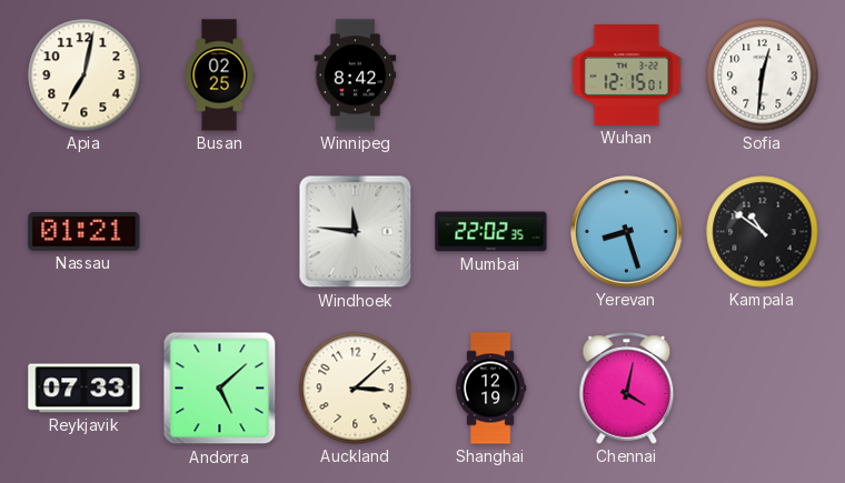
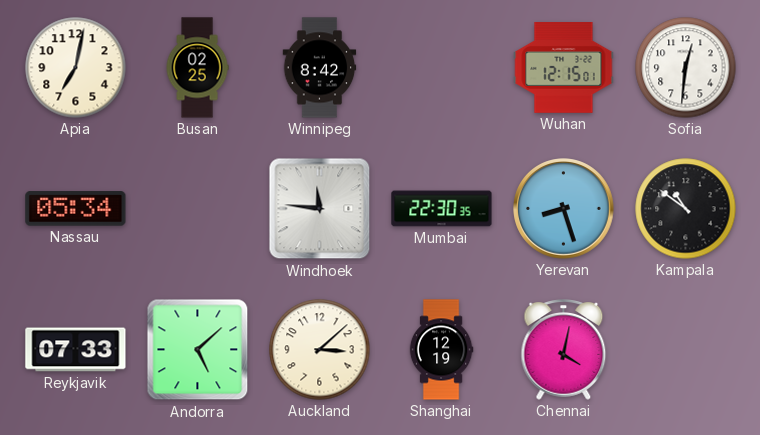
Nassau: 01:21 -> 05:34 (76, 209)
Mumbai: 22:02 -> 22:30 (442, 209)
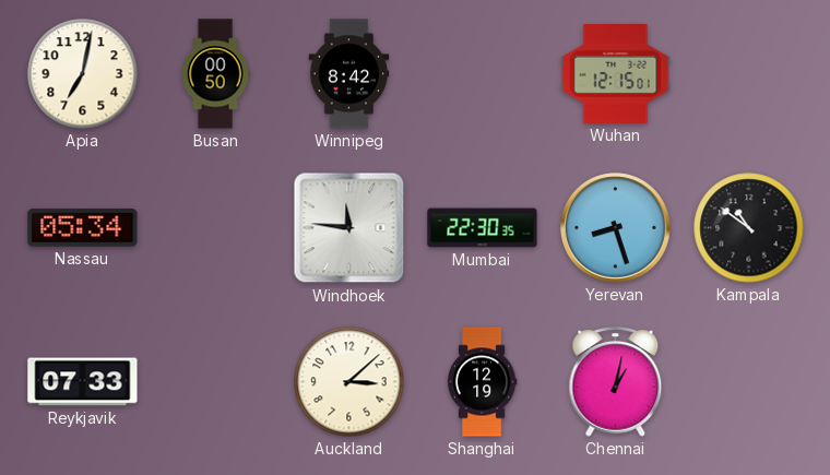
Busan: 02:25 -> 00:50 (215, 74)
Sofia: 12:31 -> none (686, 68)
Andorra: 5:08 -> none (198, 350)
Chennai: 4:02 -> 1:02 (616, 382)
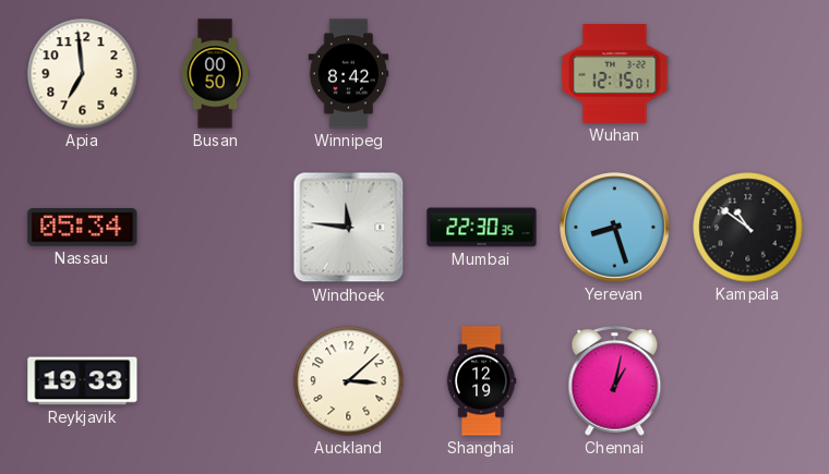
Apia: 7:02 -> 6:59 (83, 74)
Reykjavik: 07:33 -> 19:33 (83, 381)
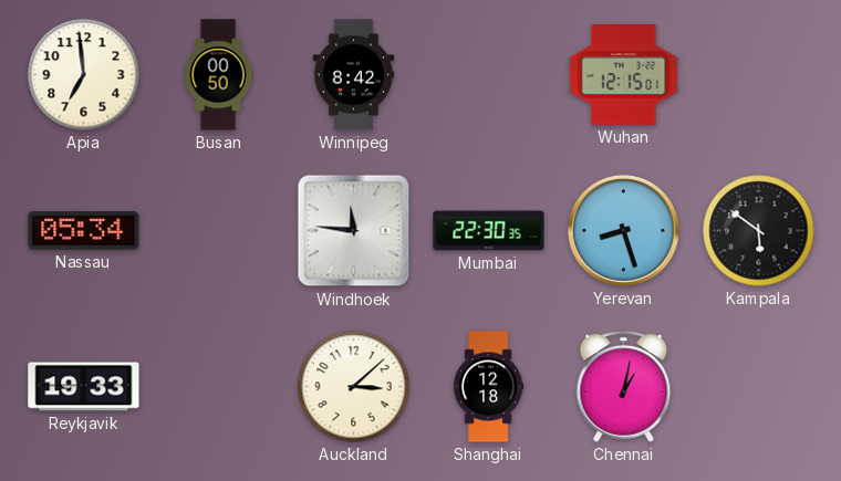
Kampala: 10:51 -> 5:51 (759, 231)
Shanghai: 12:19 -> 12:18 (488, 387)
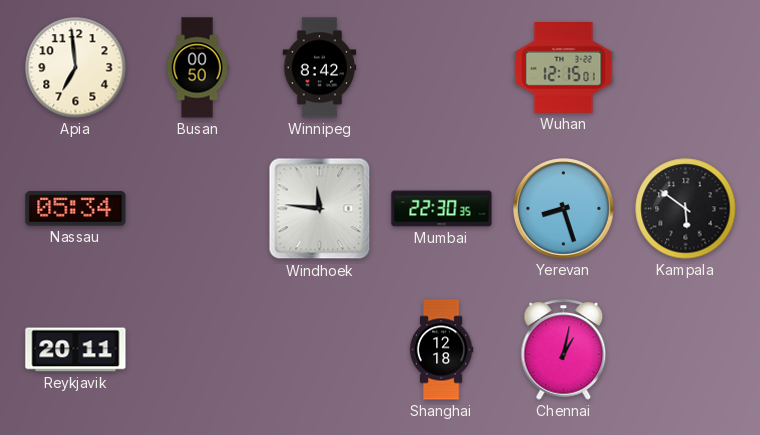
Reykjavik: 19:33 -> 20:11 (76, 350)
Auckland: 3:08 -> none (354, 387)
